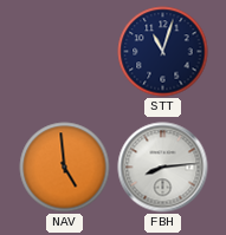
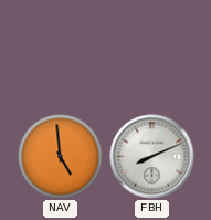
STT: 11:03 -> none (163, 52)
FBH: 8:14 -> 8:11 (152, 157)
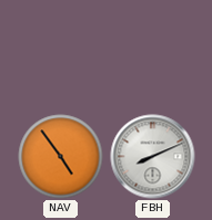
NAV: 4:59 -> 4:54 (61, 157)
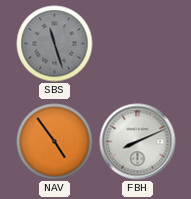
SBS: none -> 11:27 (55, 44)
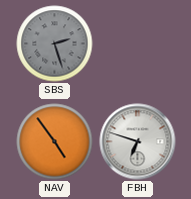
SBS: 11:27 -> 2:27 (55, 44)
FBH: 8:11 -> 6:48 (138, 142)
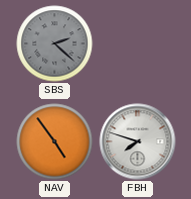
SBS: 2:27 -> 2:22 (55, 44)
FBH: 6:48 -> 7:48 (138, 142)
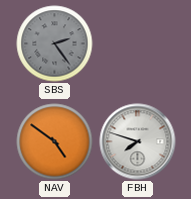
SBS: 2:22 -> 2:24 (55, 44)
NAV: 4:54 -> 4:51 (55, 142)
